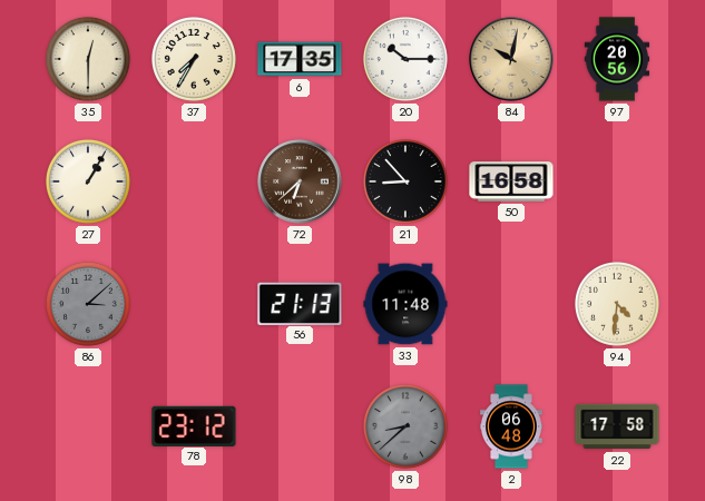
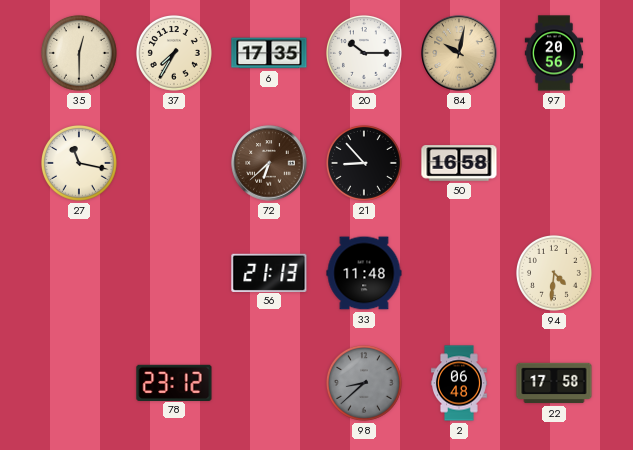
27: 1:05 -> 11:17 (80, 164)
86: 3:08 -> none (89, 305)
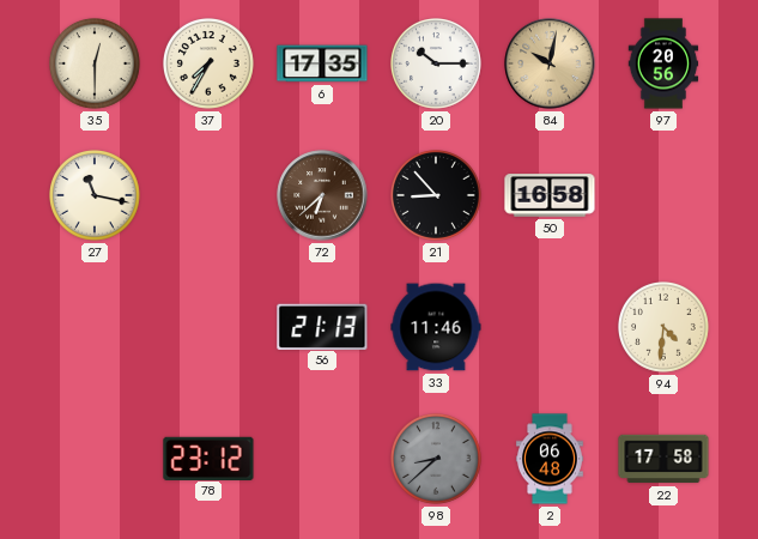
33: 11:48 -> 11:46 (436, 327)
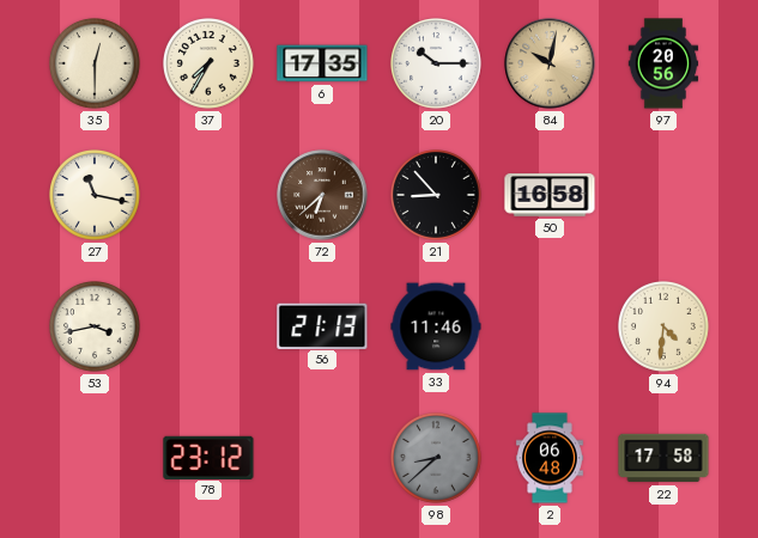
53: none -> 3:43 (96, 328)
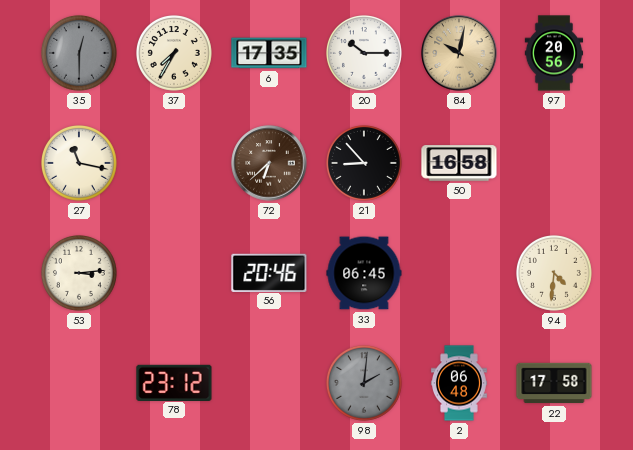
35 dial: cream -> grey (80, 54)
53: 3:43 -> 3:14 (80, 274)
56: 21:13 -> 20:46 (269, 272)
33: 11:46 -> 06:45 (364, 273)
98: 8:38 -> 2:01 (365, 384)
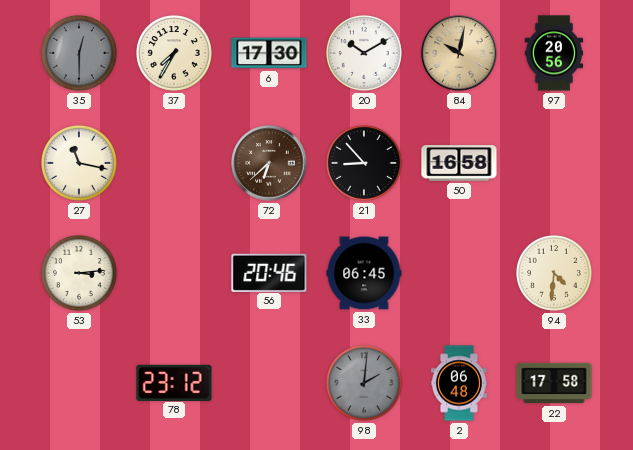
6: 17:35 -> 17:30 (269, 53)
20: 10:15 -> 10:10 (365, 54)
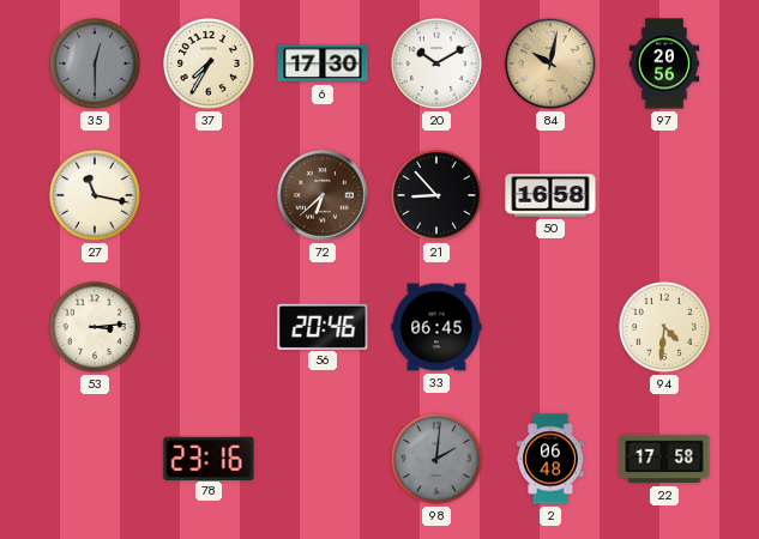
78: 23:12 -> 23:16 (209, 458)
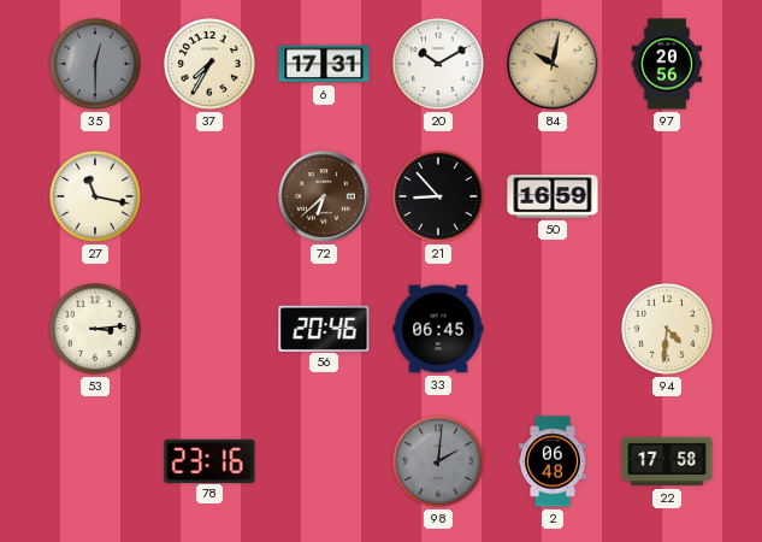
6: 17:30 -> 17:31 (324, 64)
50: 16:58 -> 16:59 (553, 196)
